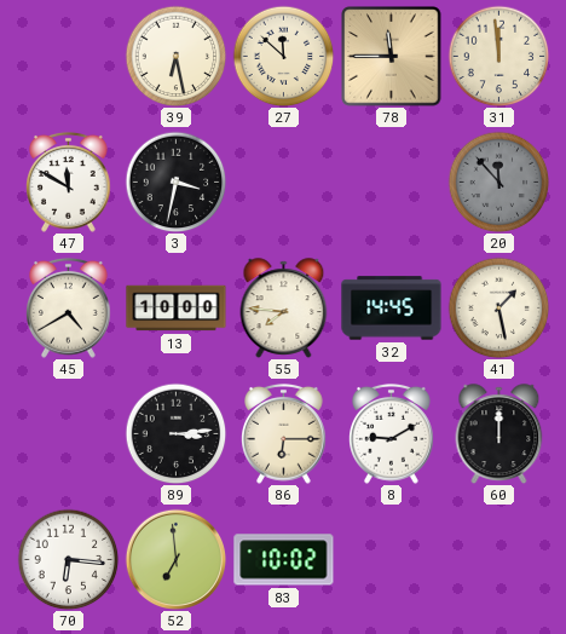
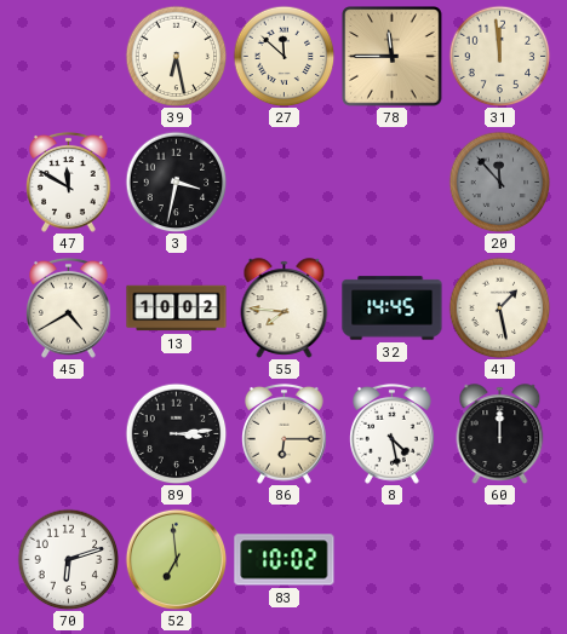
13: 10:00 -> 10:02 (177, 309)
8: 9:10 -> 4:28 (393, 433)
70: 6:16 -> 6:12 (68, 559)
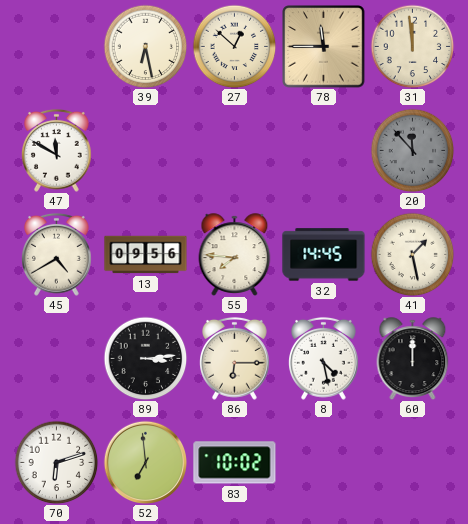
27: 11:52 -> 12:52 (234, 46)
3: 3:32 -> none (176, 181)
13: 10:02 -> 09:56 (146, 255)
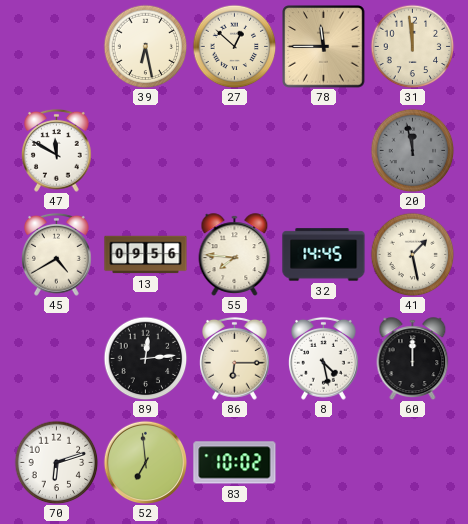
20: 11:53 -> 11:58 (412, 150)
89: 3:14 -> 12:14 (145, 358)
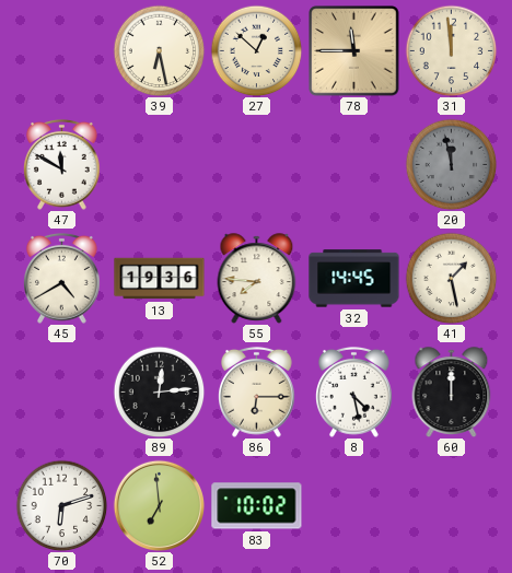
13: 09:56 -> 19:36 (160, 279)
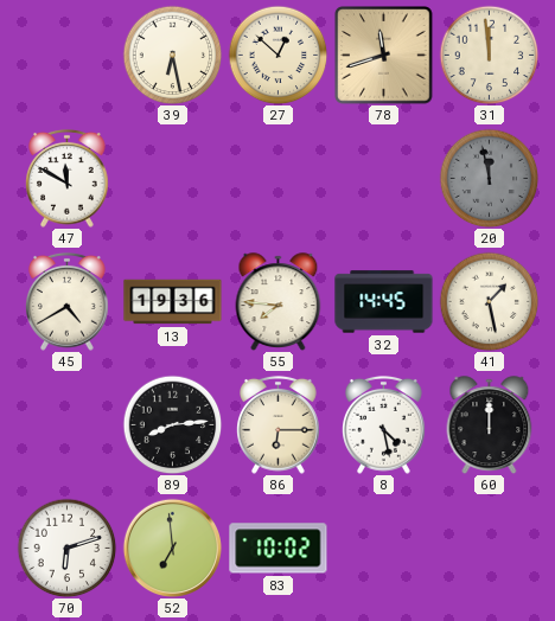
78: 11:45 -> 11:42 (384, 56)
89: 12:14 -> 8:14 (172, 424)
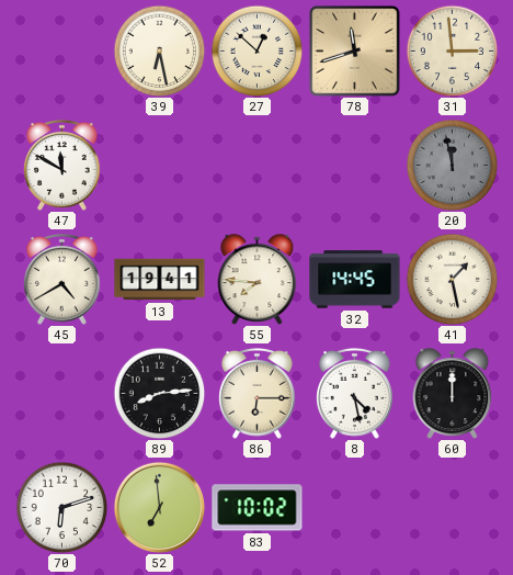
31: 11:59 -> 2:59 (452, 50)
13: 19:36 -> 19:41 (160, 280)
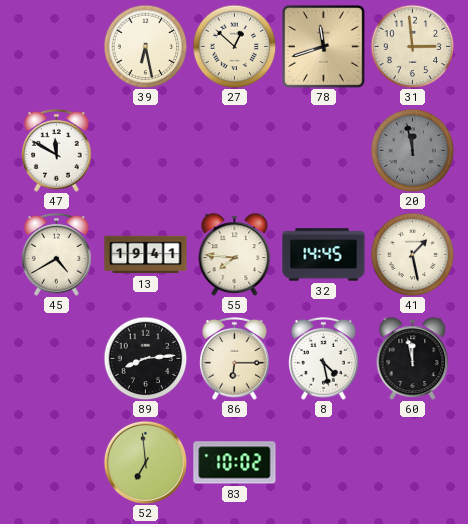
60: 12:00 -> 11:58 (413, 358)
70: 6:12 -> none (61, 507)
